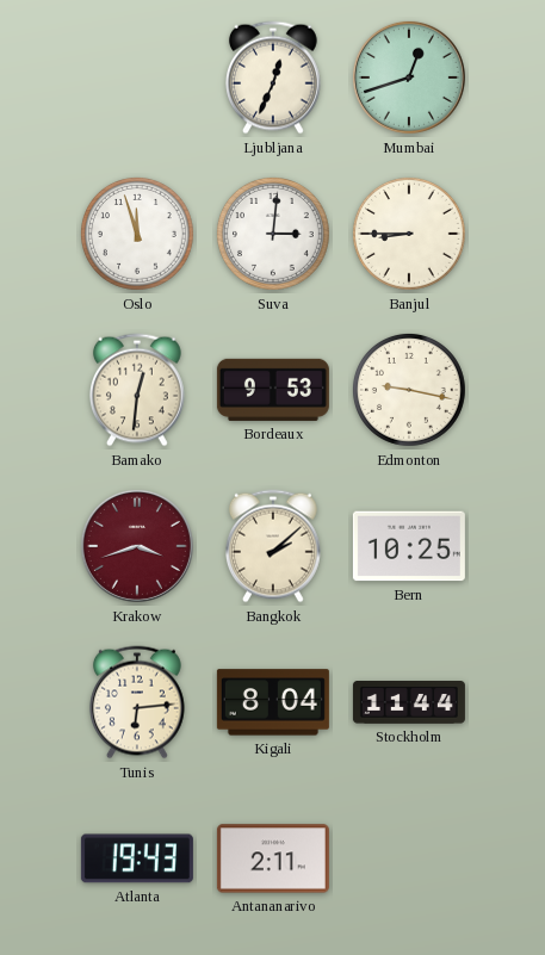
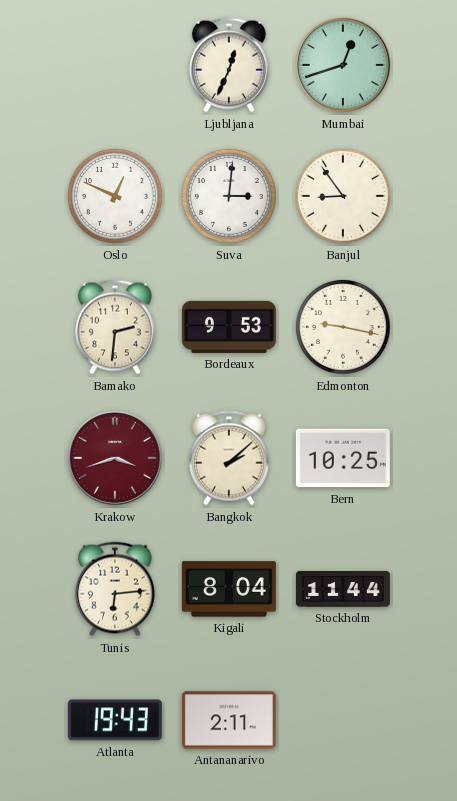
Oslo: 11:57 -> 12:49 (115, 196)
Banjul: 8:45 -> 8:54 (343, 196)
Bamako: 12:31 -> 2:31 (115, 327)
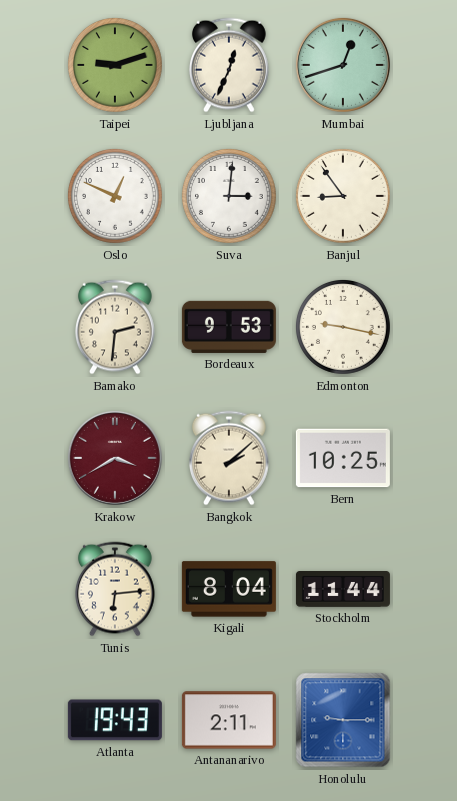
Taipei: none -> 9:12 (115, 65)
Krakow: 3:42 -> 3:40 (115, 458)
Honolulu: none -> 9:15 (343, 720)
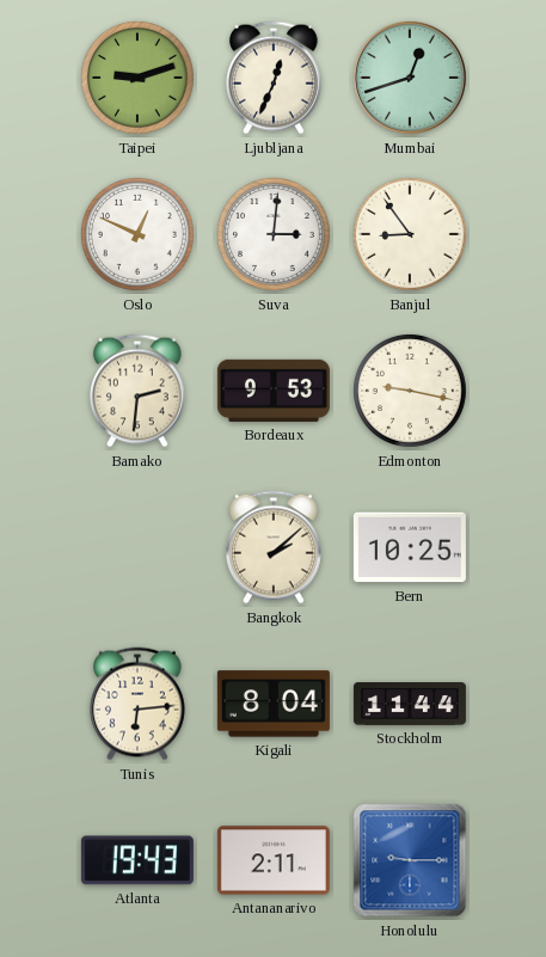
Krakow: 3:40 -> none (115, 458)
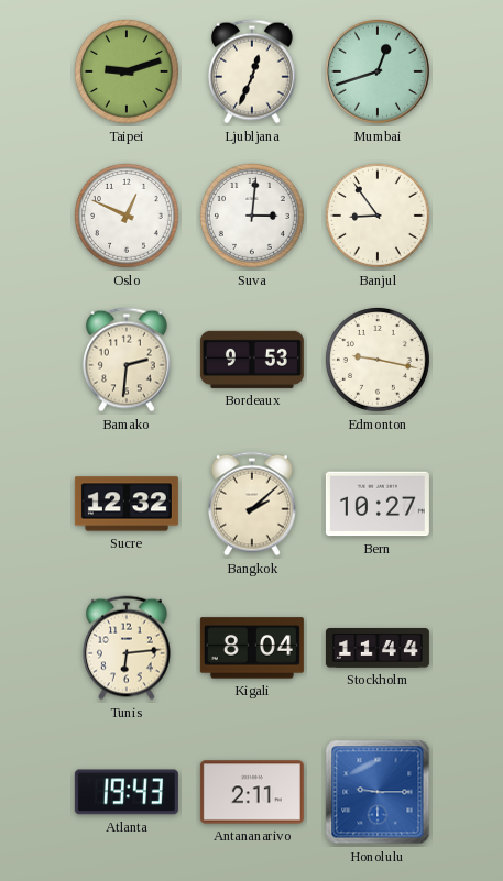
Sucre: none -> 12:32 (127, 504)
Bern: 10:25 -> 10:27 (378, 504)
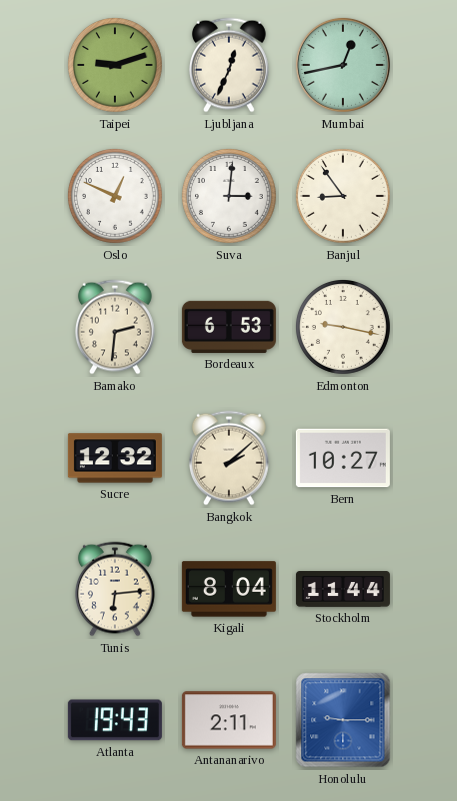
Mumbai: 12:42 -> 12:43 (343, 65)
Bordeaux: 9:53 -> 6:53 (229, 327)
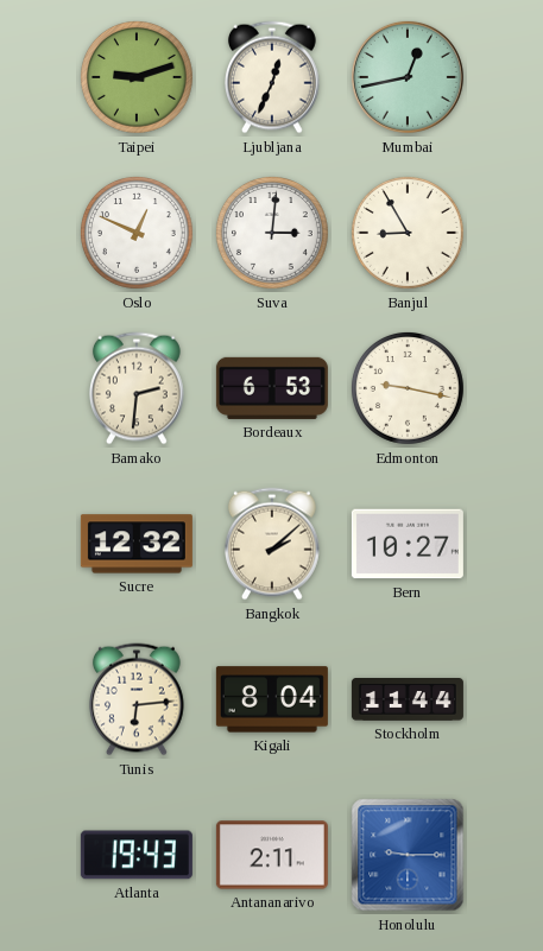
Banjul: 8:54 -> 8:55 (408, 233)
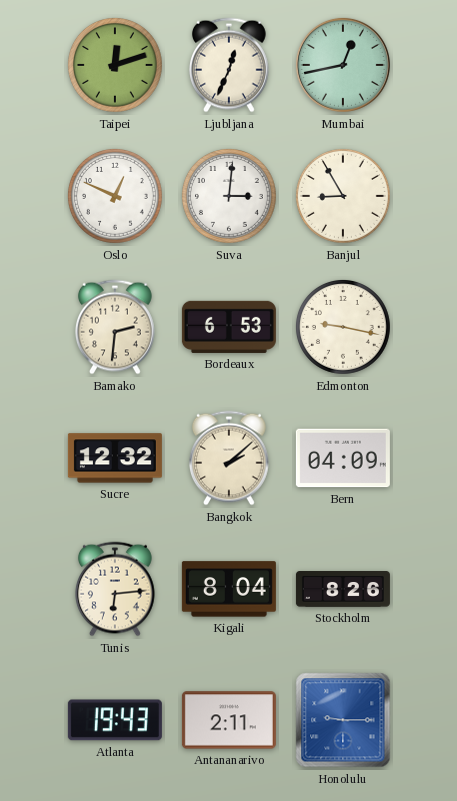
Taipei: 9:12 -> 12:12 (115, 65)
Bern: 10:27 -> 04:09 (343, 458)
Stockholm: 11:44 -> 8:26 (343, 590)
